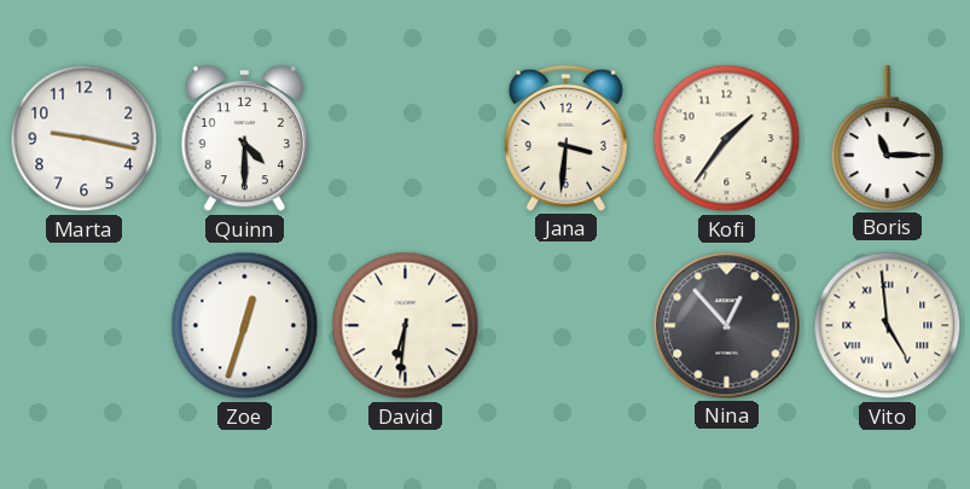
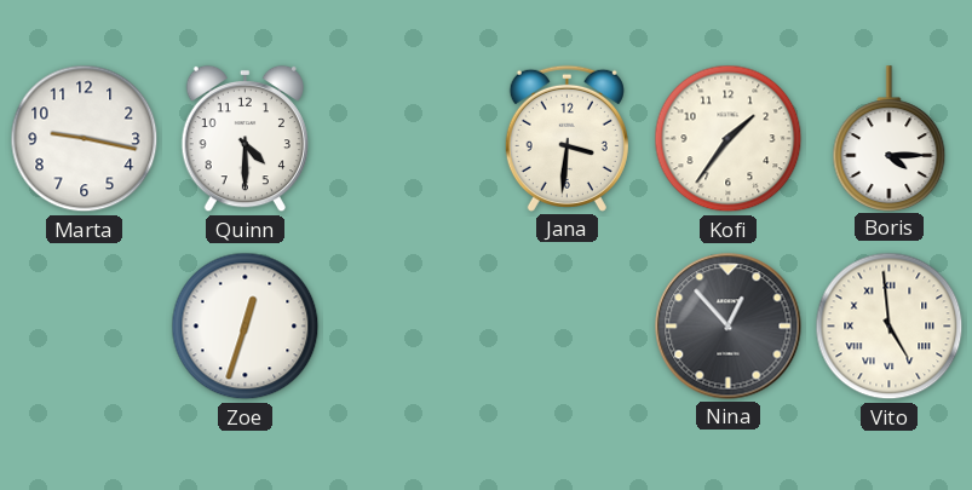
Boris: 11:15 -> 4:15 (890, 138)
David: 6:31 -> none (406, 326)
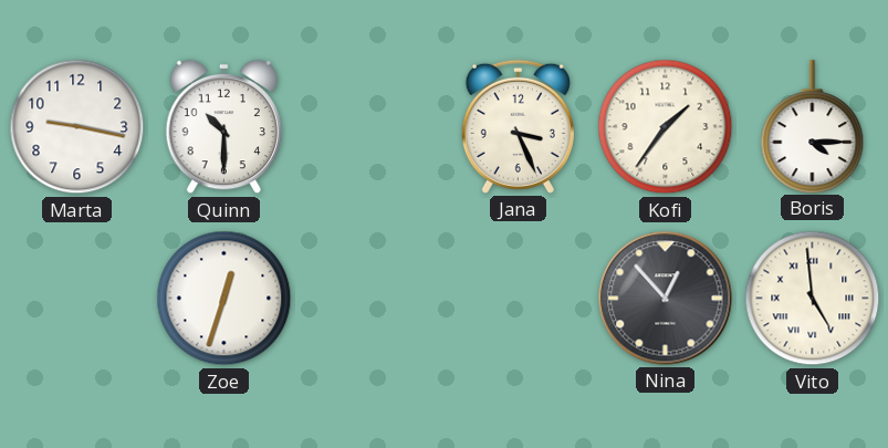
Quinn: 4:30 -> 10:30 (223, 127)
Jana: 3:31 -> 3:26 (518, 126)
